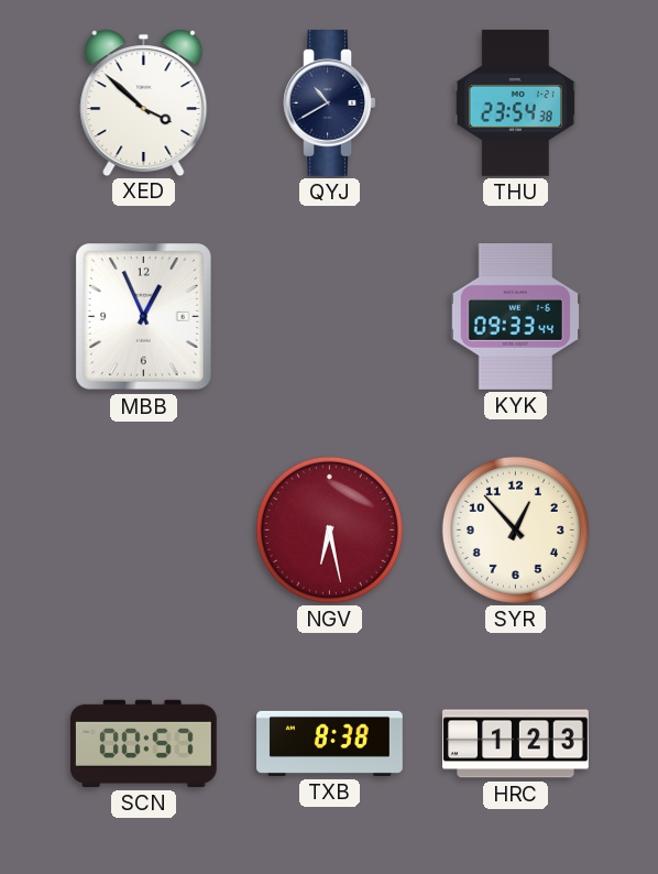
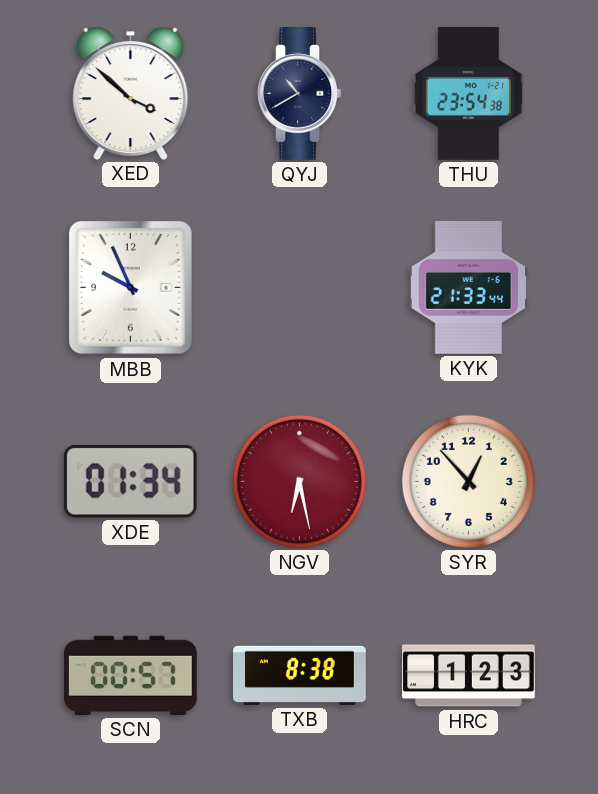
MBB: 12:56 -> 9:56 (131, 288)
KYK: 09:33 -> 21:33 (469, 288)
XDE: none -> 01:34 (130, 481)
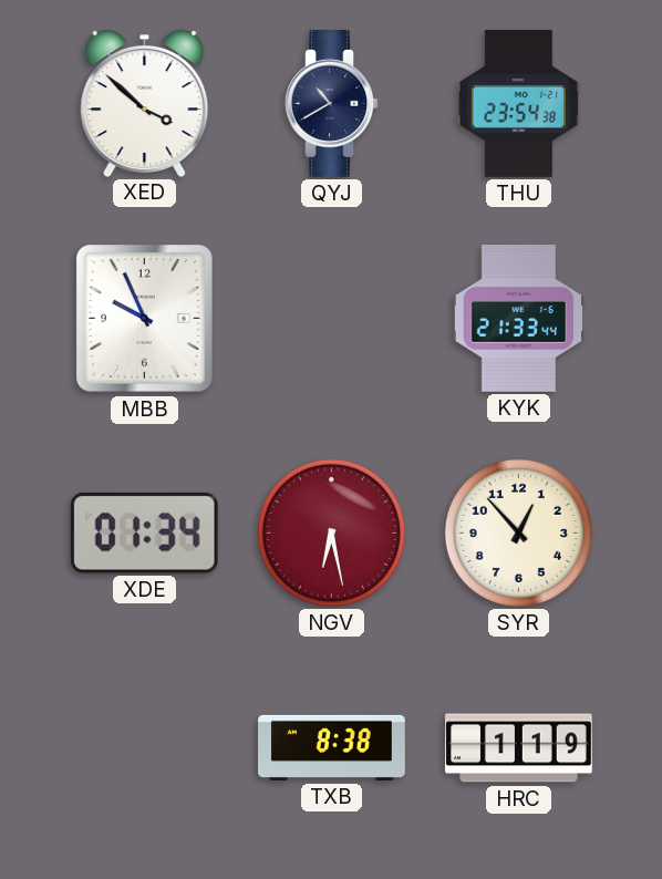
SCN: 00:57 -> none (131, 675)
HRC: 1:23 -> 1:19 (519, 748)
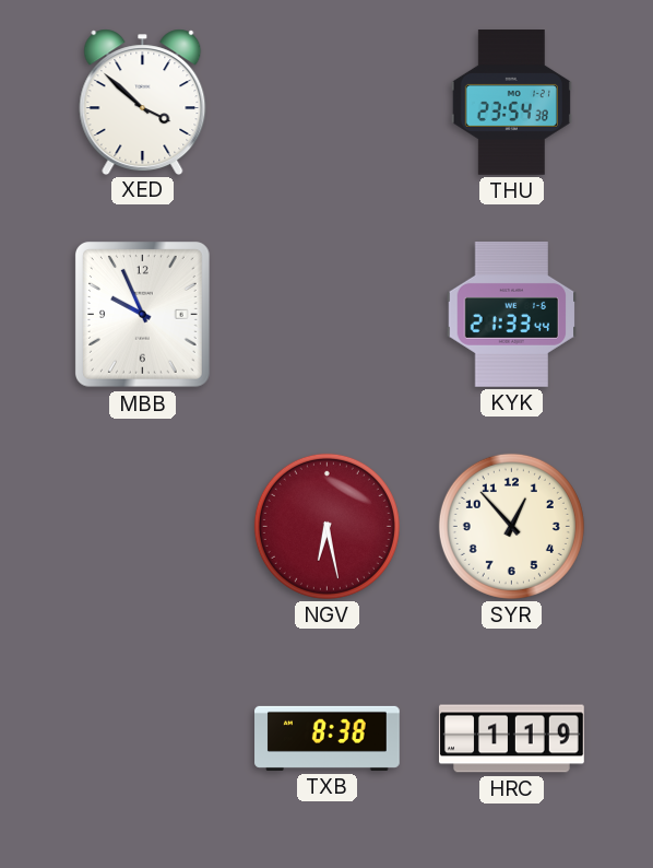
QYJ: 10:40 -> none (332, 104)
XDE: 01:34 -> none (144, 532)
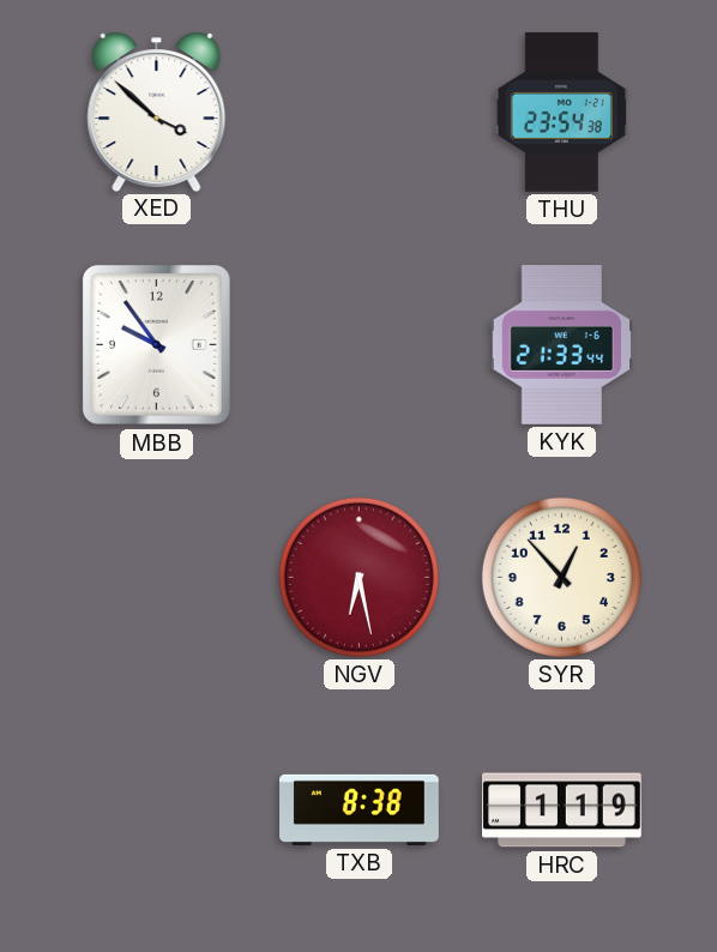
MBB: 9:56 -> 9:54 (157, 345)
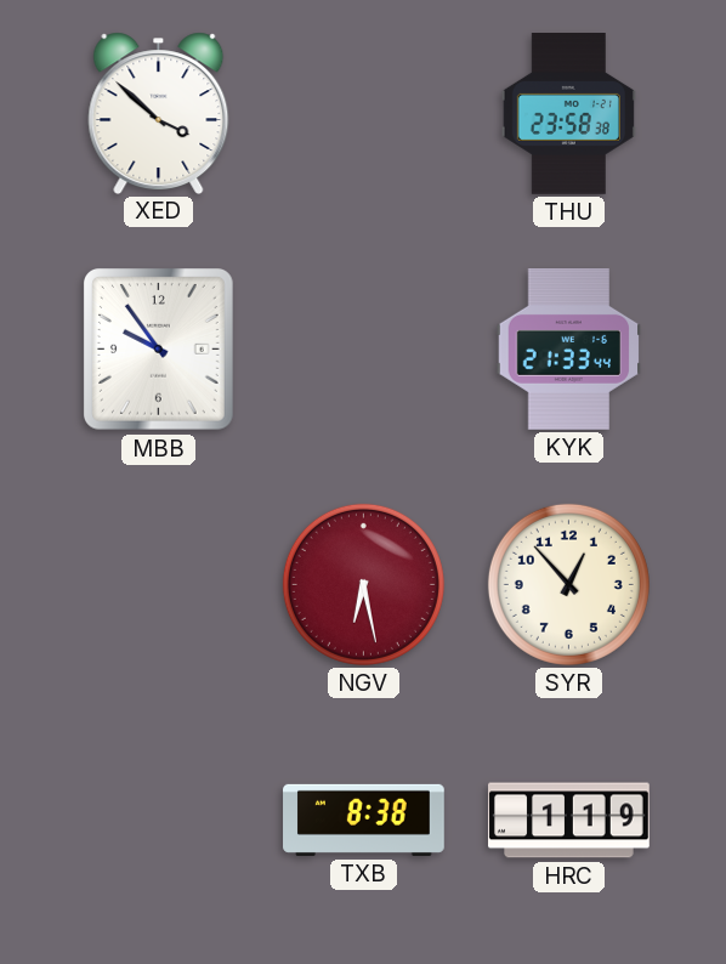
THU: 23:54 -> 23:58 (568, 114)
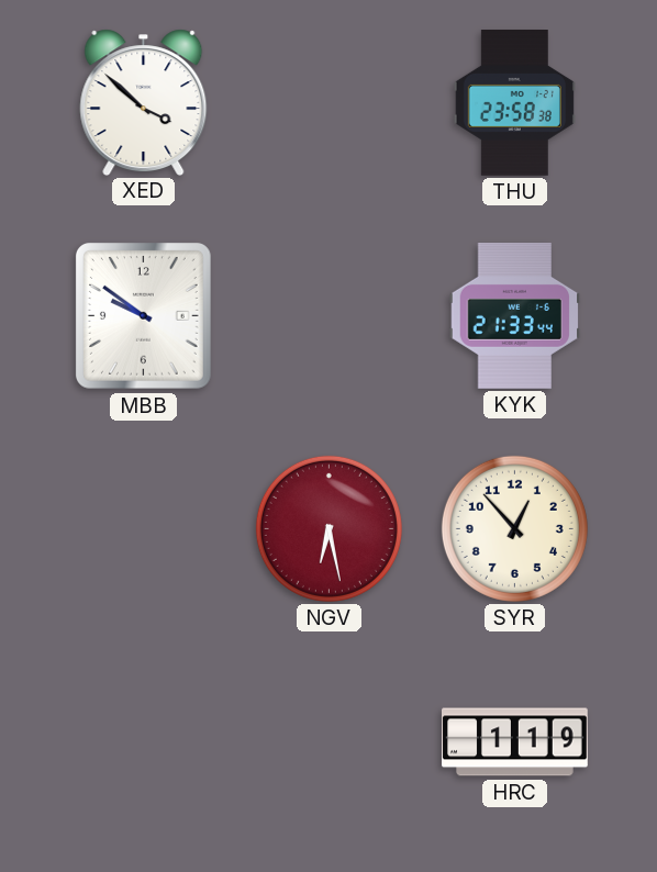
MBB: 9:54 -> 9:51 (144, 316)
TXB: 8:38 -> none (364, 820)
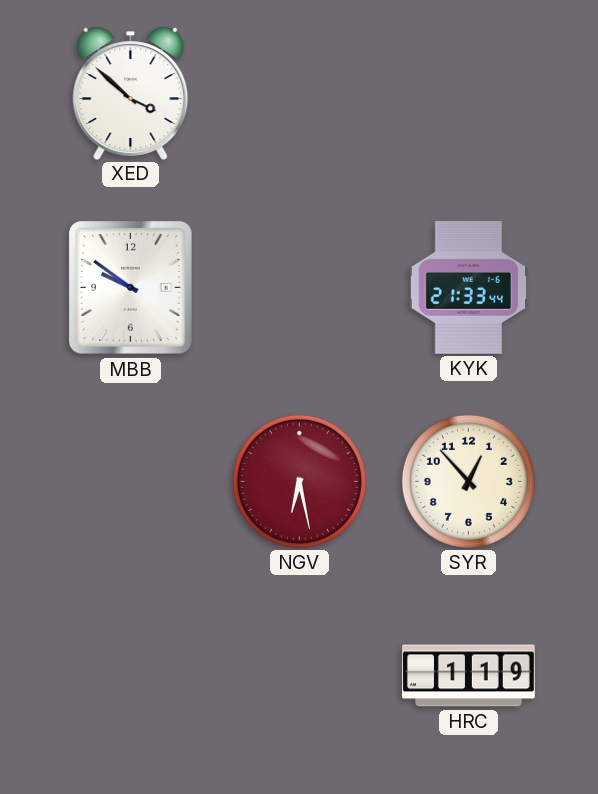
THU: 23:58 -> none (514, 103)
